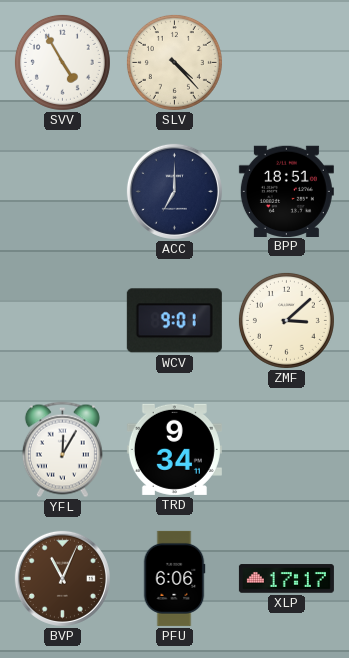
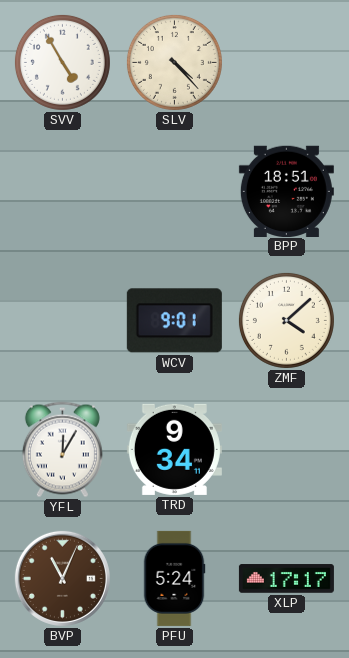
ACC: 7:00 -> none (174, 191)
ZMF: 3:08 -> 4:08 (286, 320)
PFU: 6:06 -> 5:24 (174, 578)
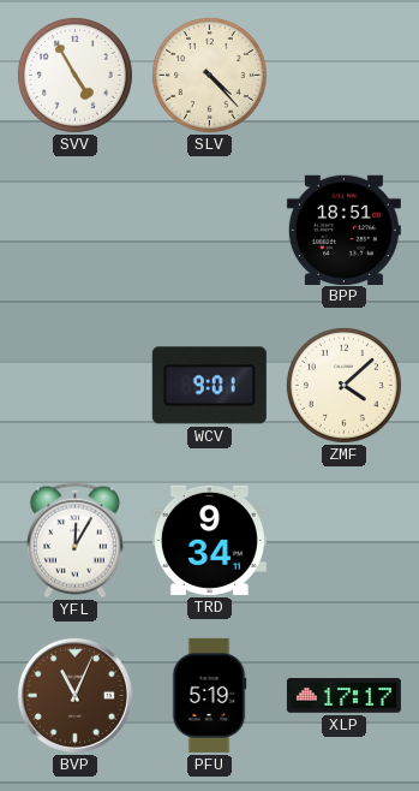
PFU: 5:24 -> 5:19 (209, 695)
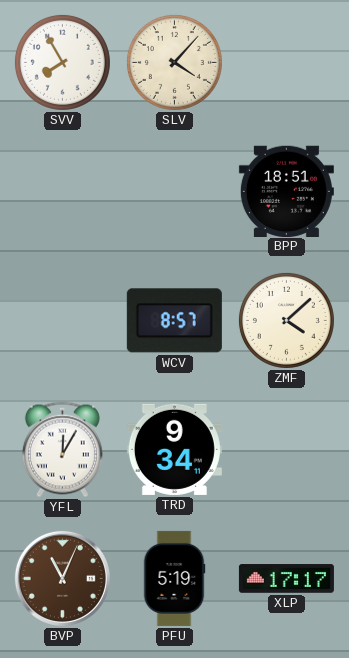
SVV: 4:55 -> 7:55 (62, 62)
SLV: 4:23 -> 4:07 (174, 62)
WCV: 9:01 -> 8:57 (174, 321)
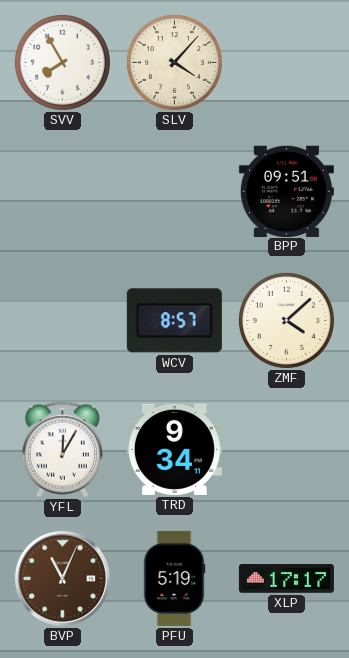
BPP: 18:51 -> 09:51 (286, 191)
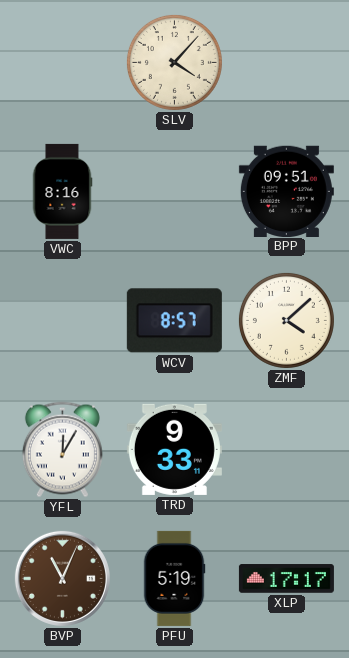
SVV: 7:55 -> none (62, 62)
VWC: none -> 8:16 (62, 191)
TRD: 9:34 -> 9:33 (174, 449)
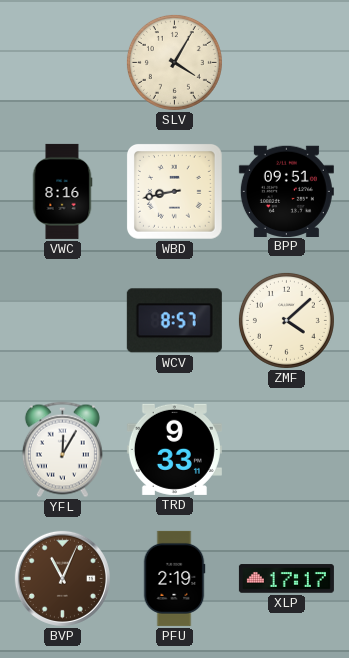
SLV: 4:07 -> 4:05 (174, 62)
WBD: none -> 8:43 (175, 192)
PFU: 5:19 -> 2:19 (174, 578)
